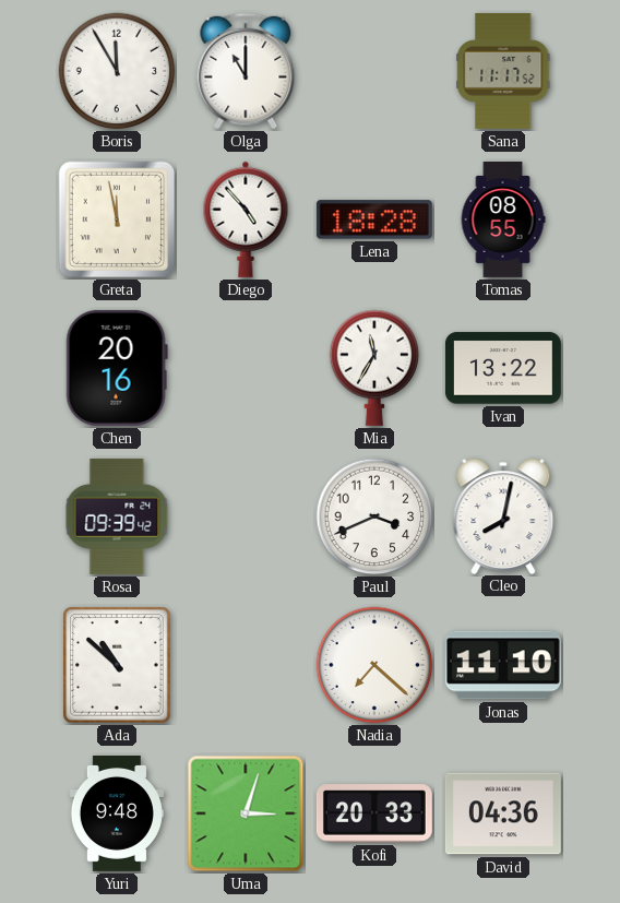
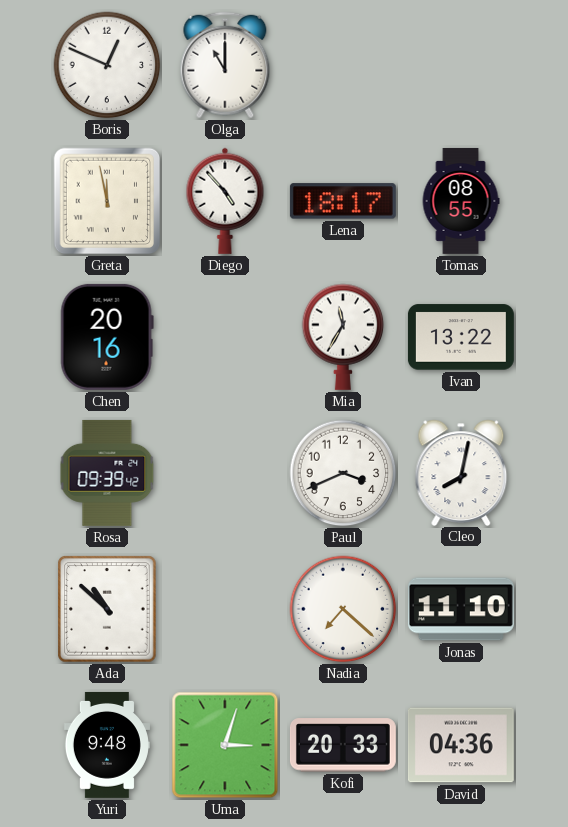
Boris: 11:55 -> 12:49 (107, 65)
Sana: 11:17 -> none (503, 71)
Lena: 18:28 -> 18:17 (343, 201)
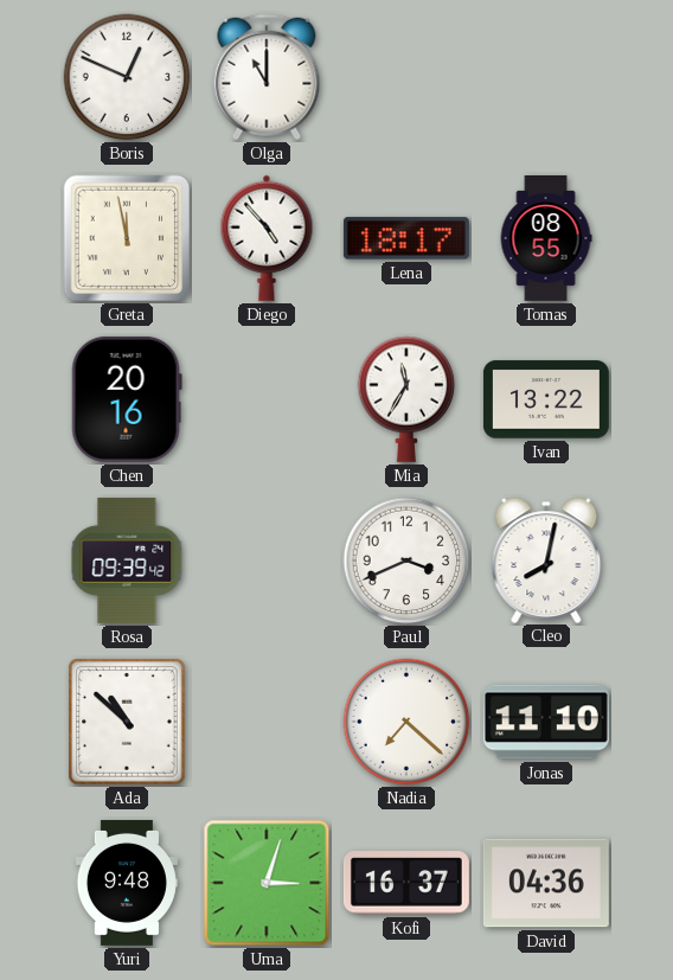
Kofi: 20:33 -> 16:37 (406, 883)
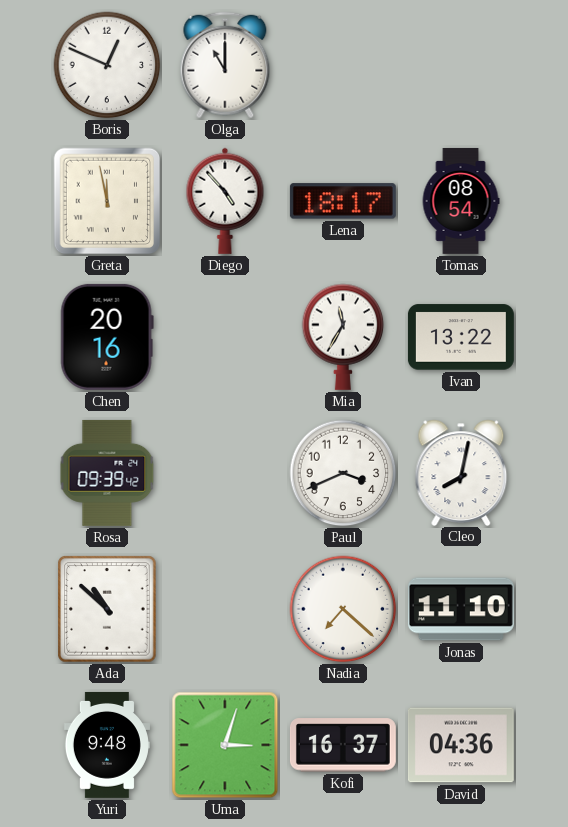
Tomas: 08:55 -> 08:54 (461, 201)
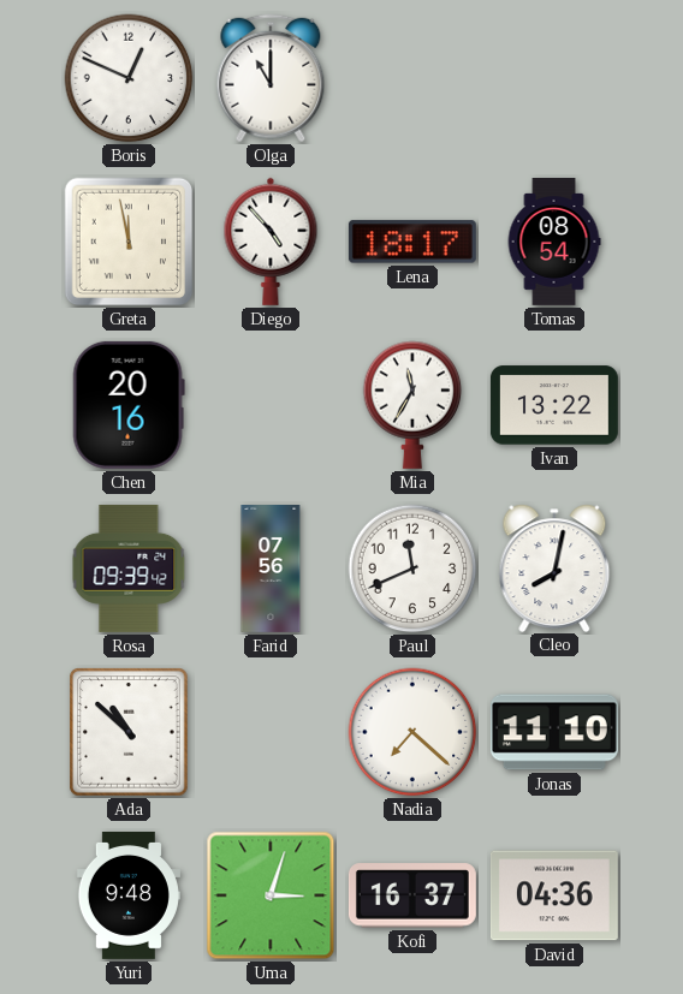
Farid: none -> 07:56 (271, 570)
Paul: 3:41 -> 11:41 (412, 569)
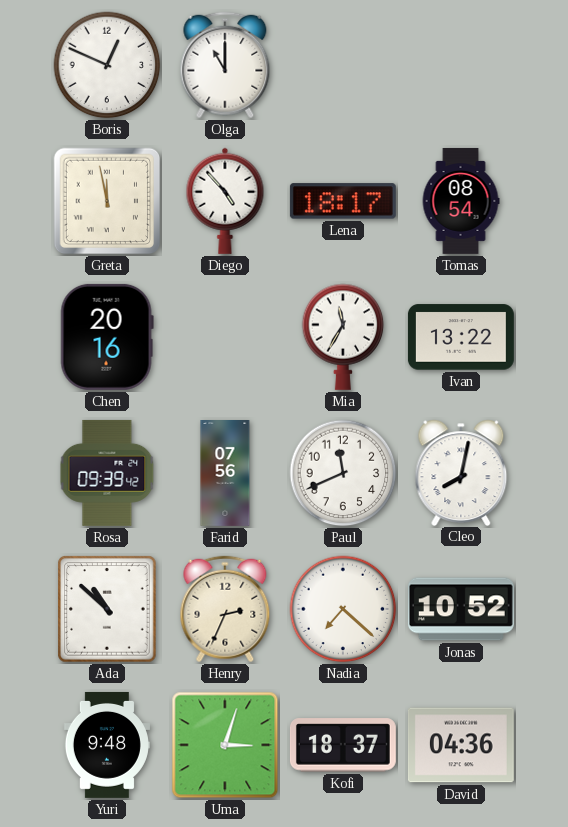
Henry: none -> 2:34 (225, 609)
Jonas: 11:10 -> 10:52 (461, 609)
Kofi: 16:37 -> 18:37 (343, 745)
